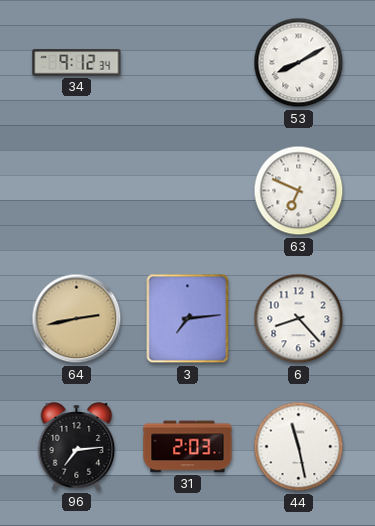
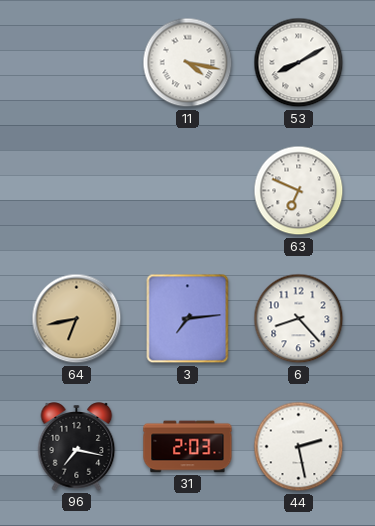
34: 9:12 -> none (77, 63)
11: none -> 4:17 (188, 63)
64: 2:43 -> 6:43 (77, 319)
96: 7:14 -> 7:17 (77, 447)
44: 11:28 -> 2:28 (299, 447)
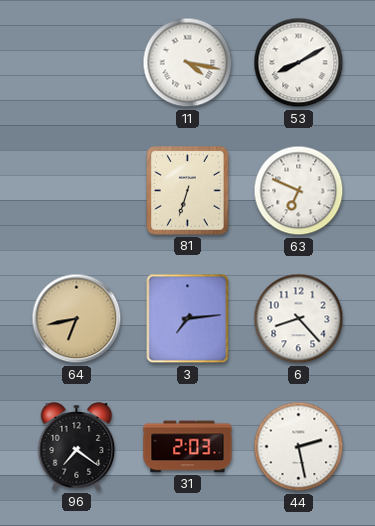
81: none -> 6:33 (188, 191)
96: 7:17 -> 7:21 (77, 447)
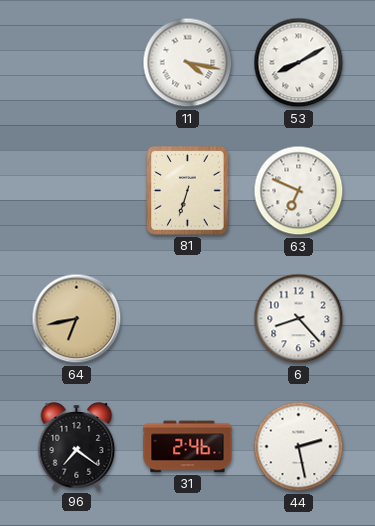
3: 7:14 -> none (188, 319)
31: 2:03 -> 2:46 (188, 447)
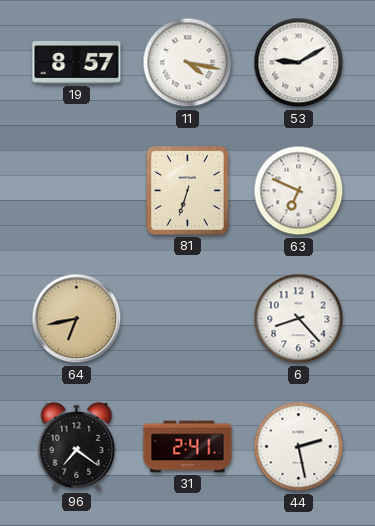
19: none -> 8:57 (77, 63)
53: 8:10 -> 9:10 (299, 63)
31: 2:46 -> 2:41 (188, 447)
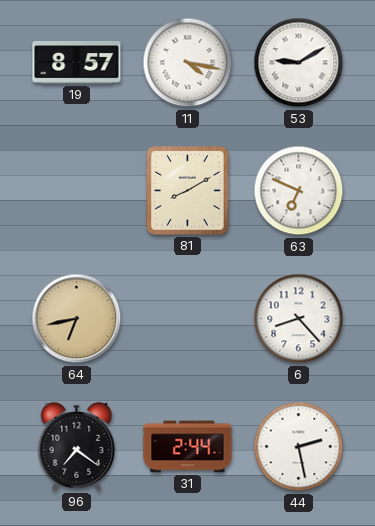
81: 6:33 -> 8:10 (188, 191)
31: 2:41 -> 2:44 (188, 447)
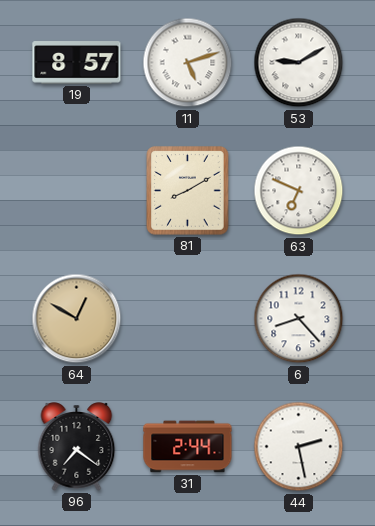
11: 4:17 -> 5:12 (188, 63)
64: 6:43 -> 12:50 (77, 319)
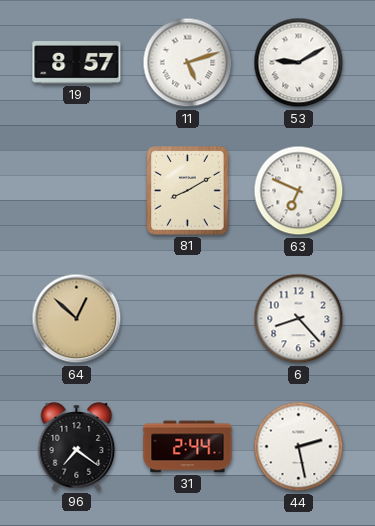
64: 12:50 -> 12:52 (77, 319)
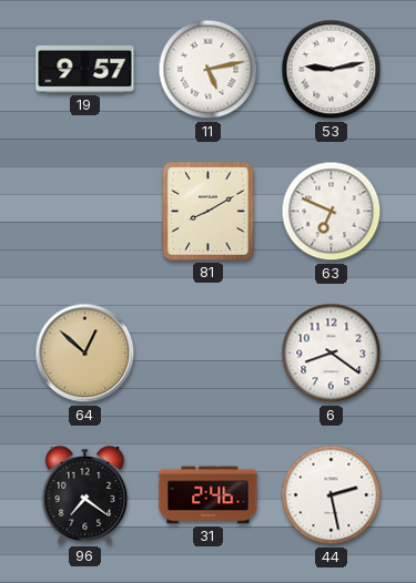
19: 8:57 -> 9:57 (85, 70)
11: 5:12 -> 5:13 (209, 70)
53: 9:10 -> 9:13 (332, 70)
6: 8:23 -> 8:21 (332, 354)
31: 2:44 -> 2:46 (209, 495)
